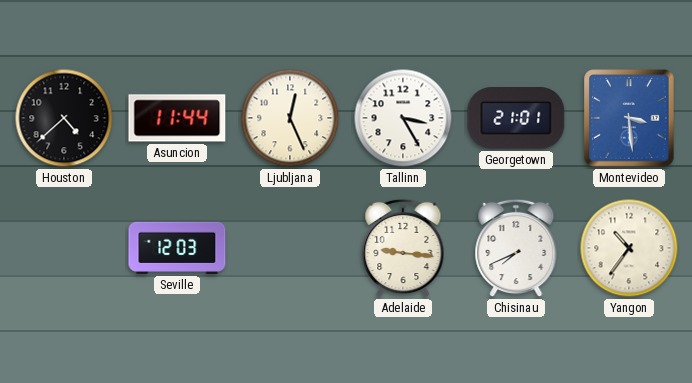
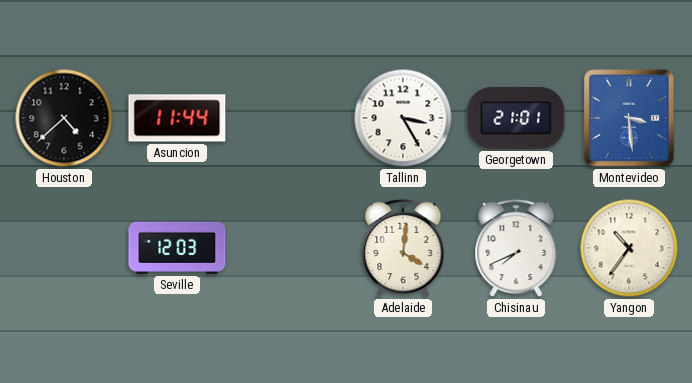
Ljubljana: 12:26 -> none (290, 118)
Adelaide: 9:16 -> 4:01 (403, 248)
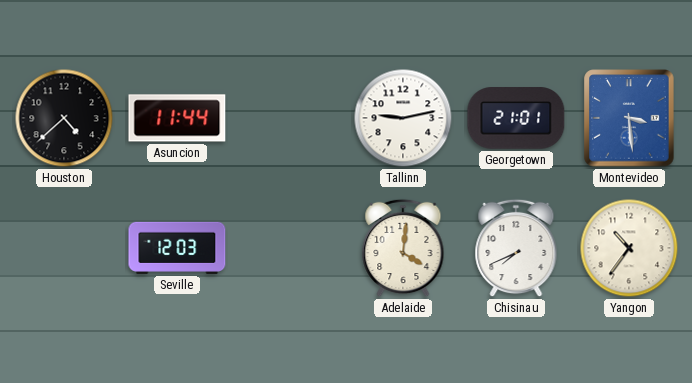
Tallinn: 3:25 -> 9:13 (403, 118)
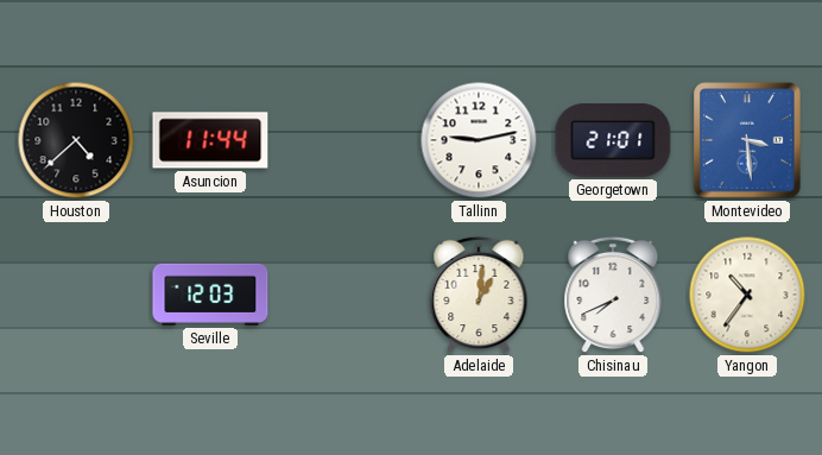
Adelaide: 4:01 -> 1:01 (479, 295)
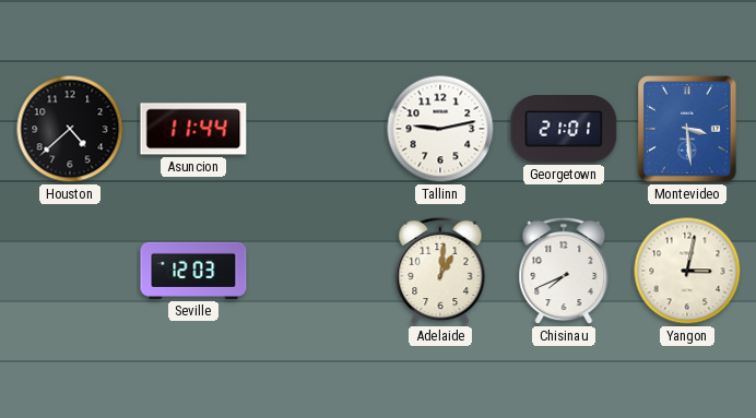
Yangon: 10:36 -> 3:02 (687, 271)
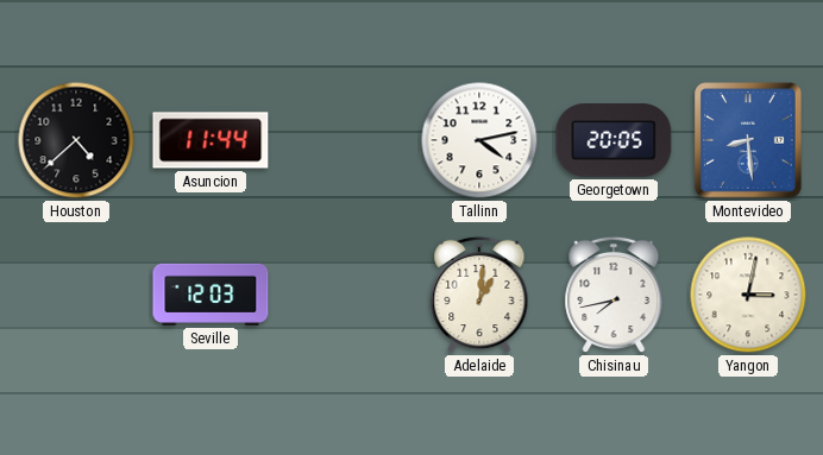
Tallinn: 9:13 -> 4:13 (479, 140)
Georgetown: 21:01 -> 20:05 (614, 140)
Montevideo: 3:29 -> 8:29 (748, 140)
Chisinau: 7:41 -> 7:43 (614, 295)
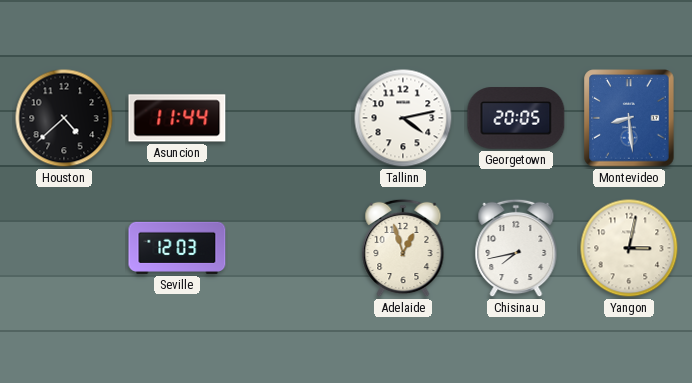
Adelaide: 1:01 -> 12:57 (403, 248)
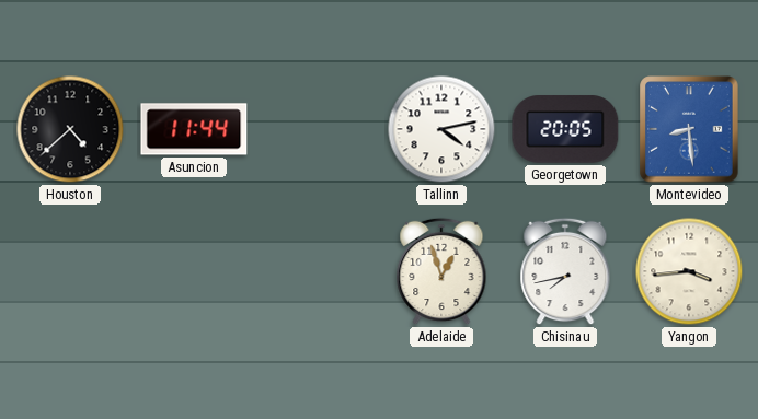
Seville: 12:03 -> none (177, 248)
Yangon: 3:02 -> 3:44 (689, 271)
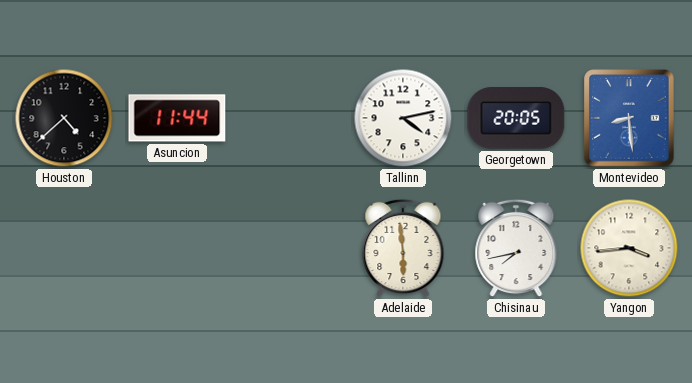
Adelaide: 12:57 -> 5:59 (403, 248)
